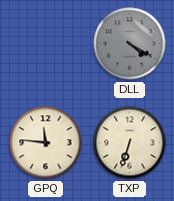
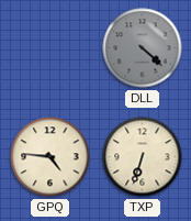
DLL: 4:20 -> 4:22 (143, 48)
GPQ: 11:46 -> 4:46 (50, 157)
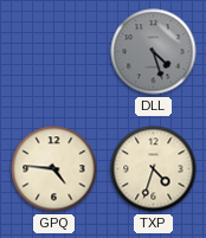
DLL: 4:22 -> 4:27 (154, 52)
TXP: 6:33 -> 4:33 (154, 169)
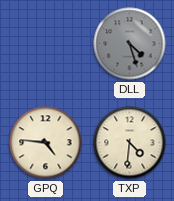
TXP: 4:33 -> 4:31 (130, 143)
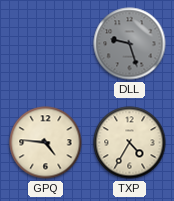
DLL: 4:27 -> 9:27 (130, 44)
TXP: 4:31 -> 4:35 (130, 143)
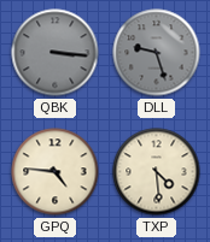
QBK: none -> 3:16 (56, 53)
TXP: 4:35 -> 4:29 (157, 172)
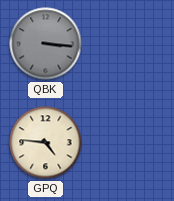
DLL: 9:27 -> none (157, 53)
TXP: 4:29 -> none (157, 172)
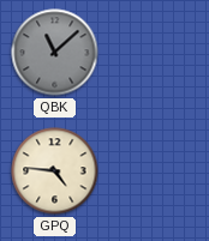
QBK: 3:16 -> 11:08 (55, 53)
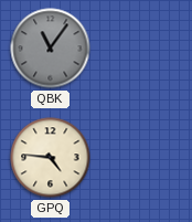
QBK: 11:08 -> 11:06 (51, 49)
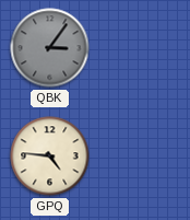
QBK: 11:06 -> 3:06 (50, 48)
